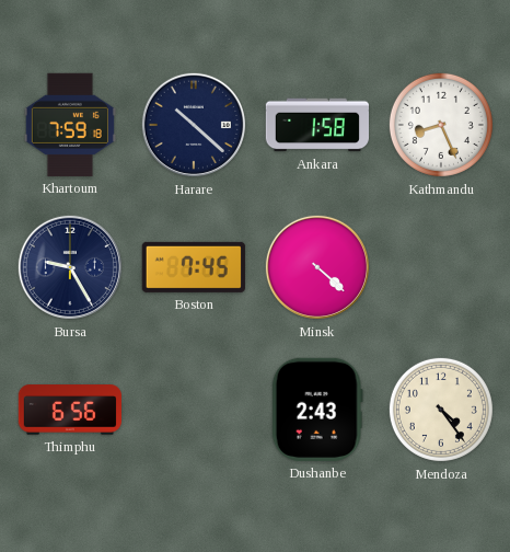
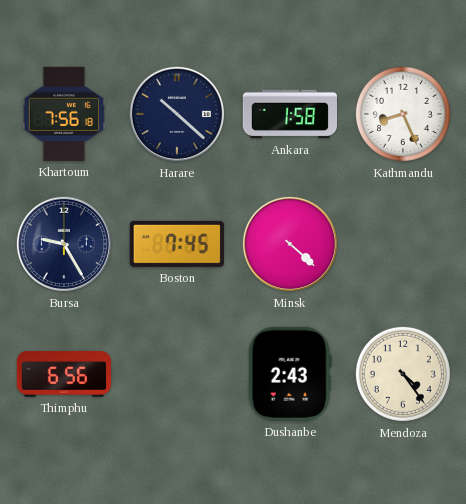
Khartoum: 7:59 -> 7:56 (64, 114)
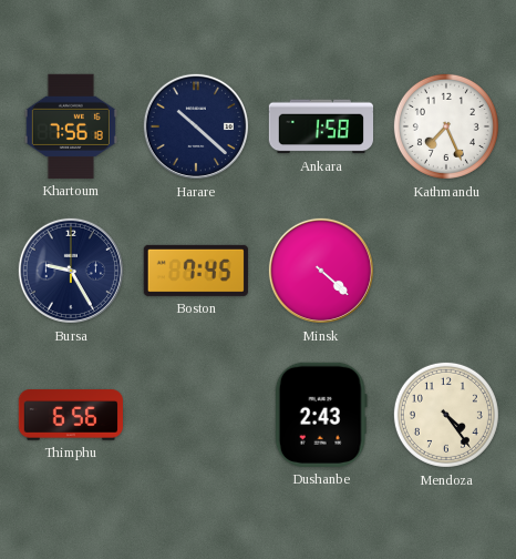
Kathmandu: 8:26 -> 7:26 (446, 126)
